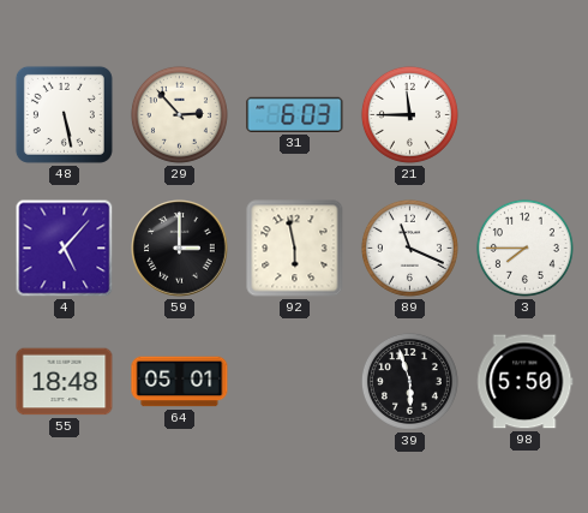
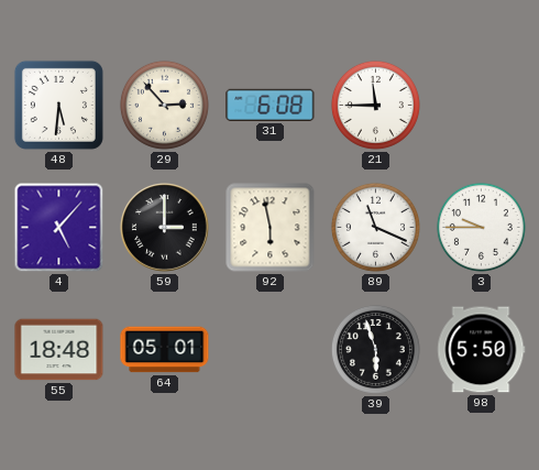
48: 5:28 -> 5:31 (58, 105)
31: 6:03 -> 6:08 (271, 105)
3: 7:45 -> 9:45 (481, 227)
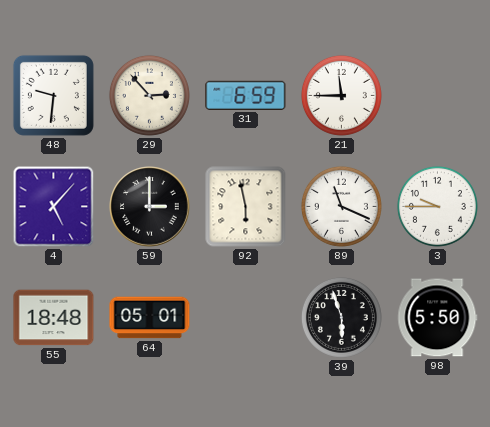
48: 5:31 -> 9:31 (53, 95)
31: 6:08 -> 6:59 (246, 95)
